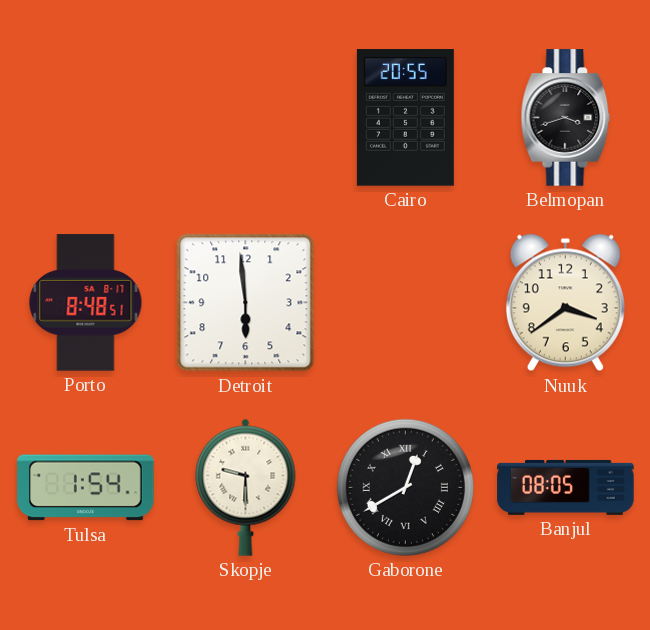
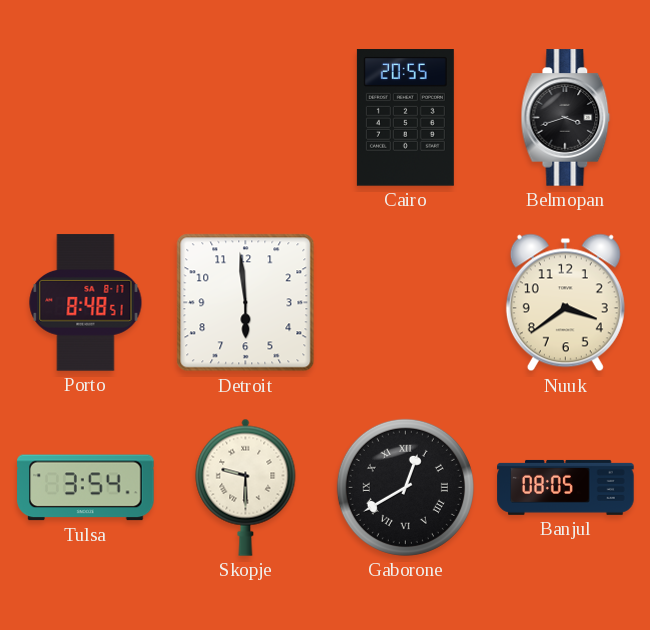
Tulsa: 1:54 -> 3:54 (86, 488)
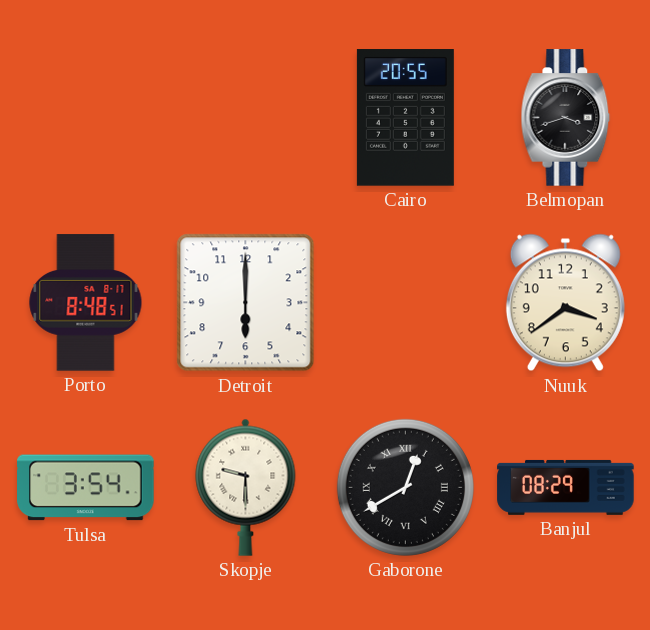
Detroit: 5:59 -> 6:00 (246, 303)
Banjul: 08:05 -> 08:29 (566, 487)
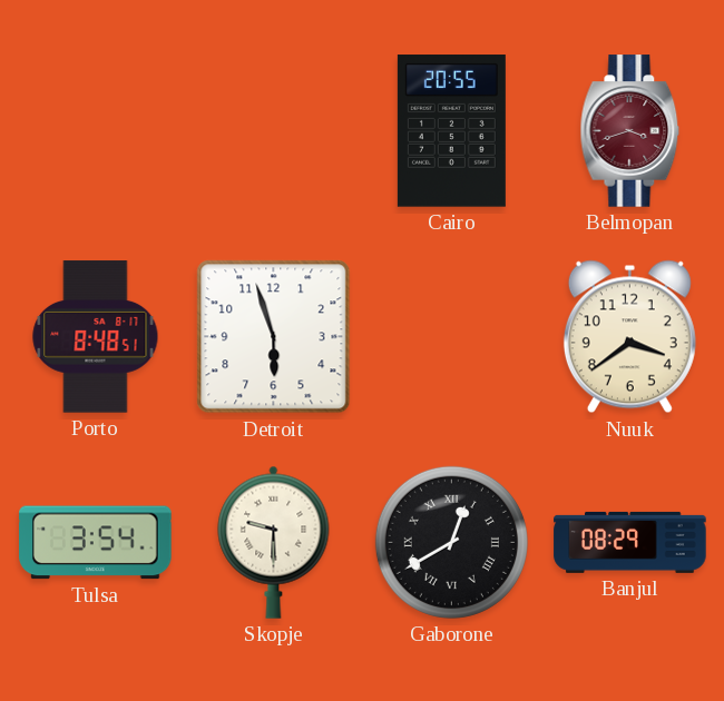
Belmopan dial: black -> burgundy (630, 131)
Detroit: 6:00 -> 5:57 (274, 337)
